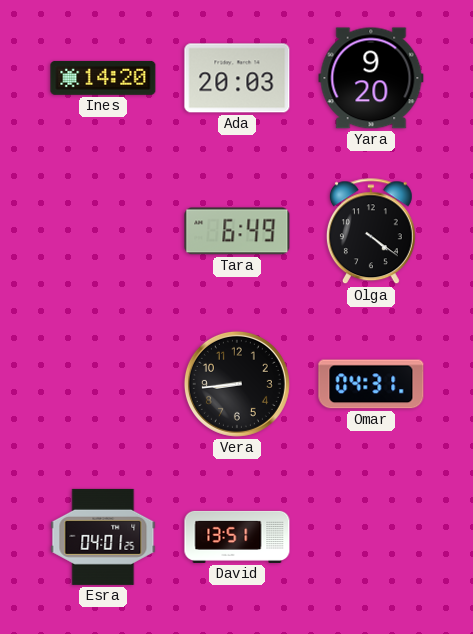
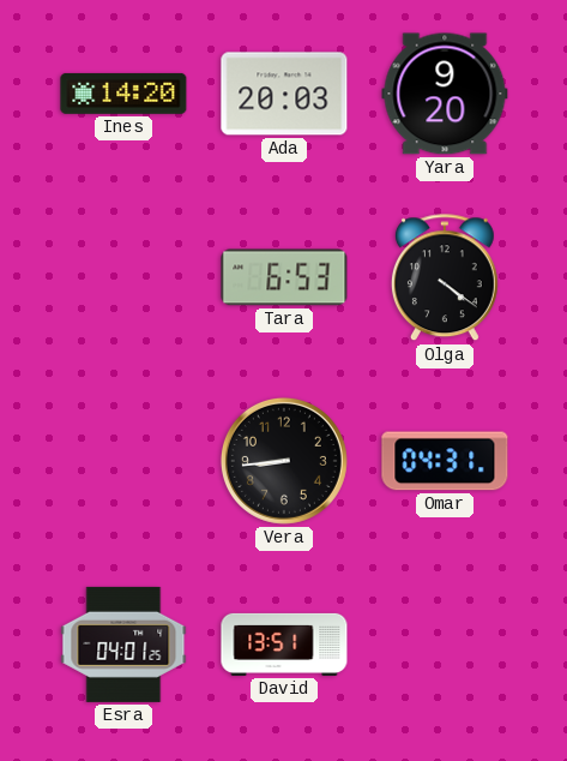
Tara: 6:49 -> 6:53 (284, 277)
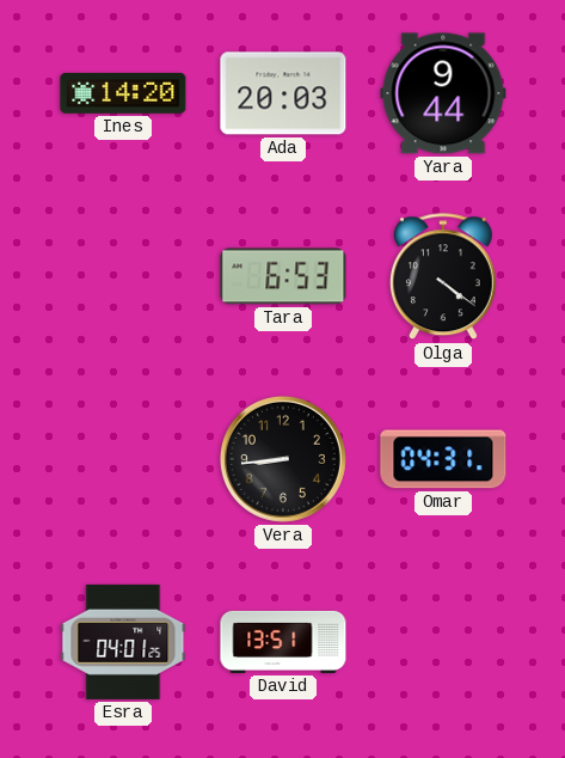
Yara: 9:20 -> 9:44 (443, 93)
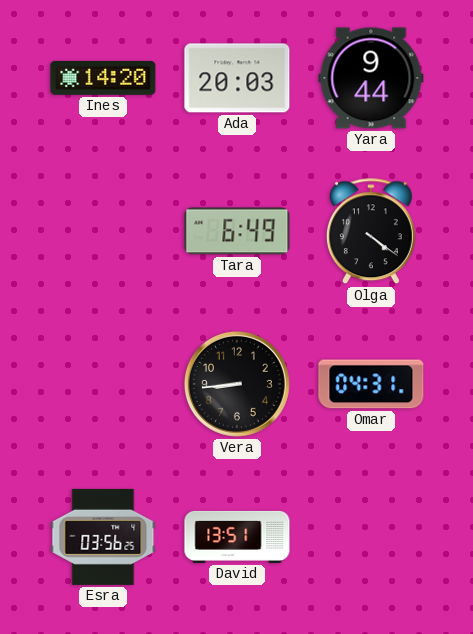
Tara: 6:53 -> 6:49 (237, 231)
Esra: 04:01 -> 03:56 (103, 537)
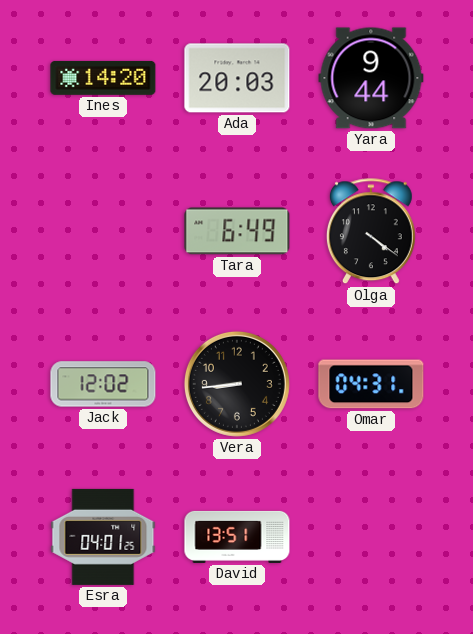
Jack: none -> 12:02 (103, 384)
Esra: 03:56 -> 04:01 (103, 537)
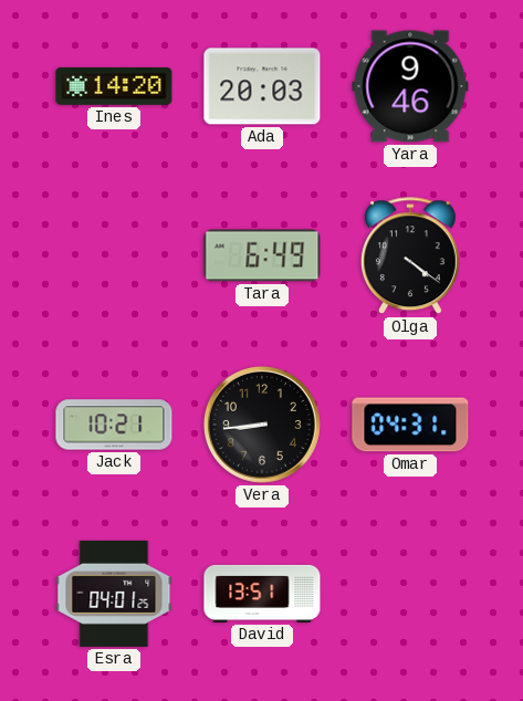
Yara: 9:44 -> 9:46 (410, 86)
Jack: 12:02 -> 10:21 (114, 425)
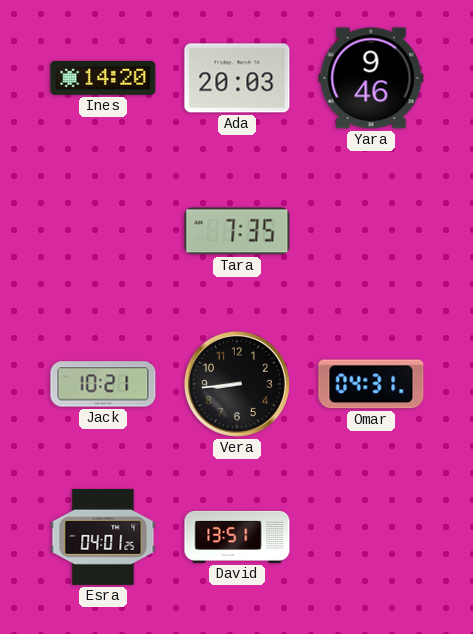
Tara: 6:49 -> 7:35 (237, 231)
Olga: 4:21 -> none (410, 257)
